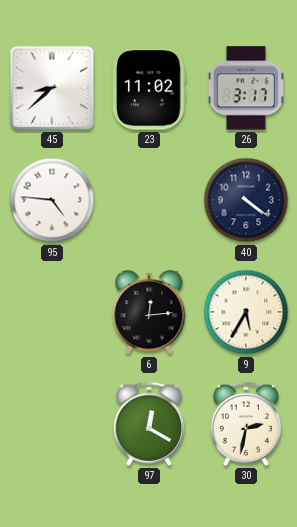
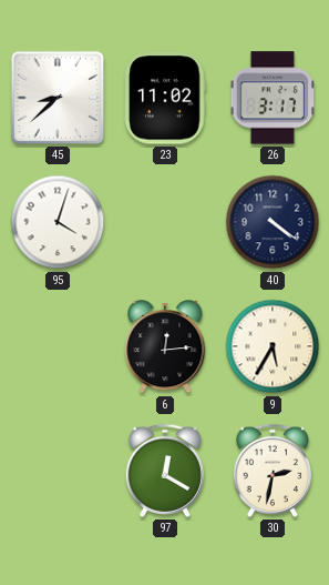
95: 4:46 -> 4:03 (58, 222)
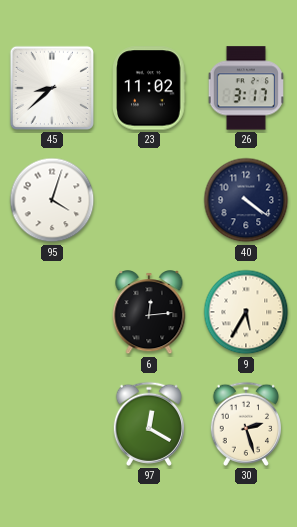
30: 2:32 -> 2:27 (245, 424)
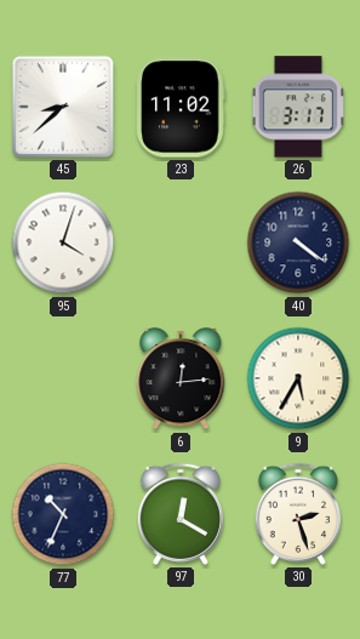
77: none -> 10:34 (63, 514)
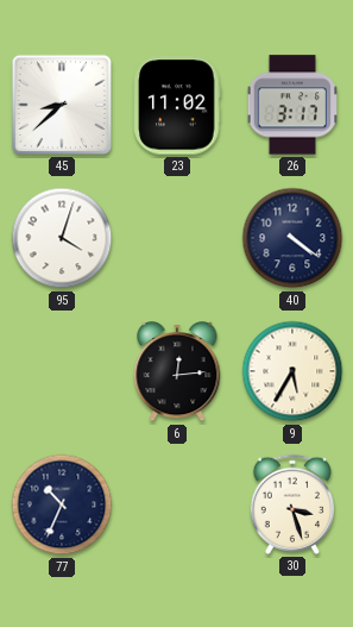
97: 12:20 -> none (179, 514)
30: 2:27 -> 3:27 (291, 504)
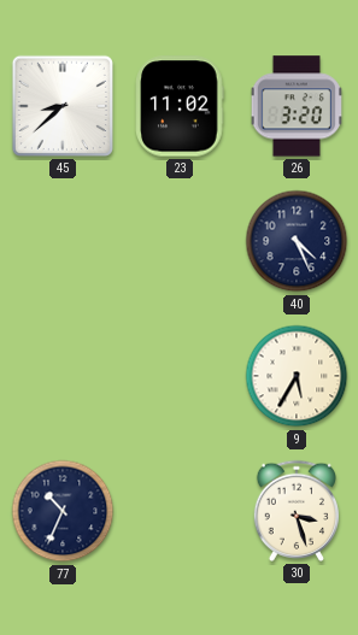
26: 3:17 -> 3:20 (297, 106)
95: 4:03 -> none (62, 238)
40: 4:21 -> 4:26 (297, 241)
6: 12:14 -> none (177, 372)
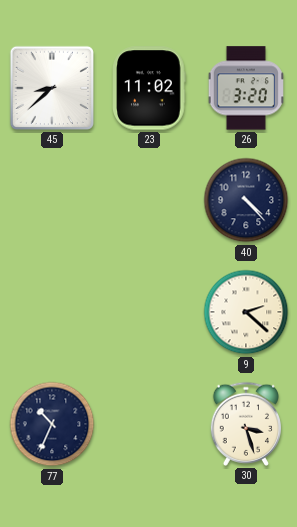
40: 4:26 -> 4:23 (246, 200)
9: 5:35 -> 2:22 (246, 312)
